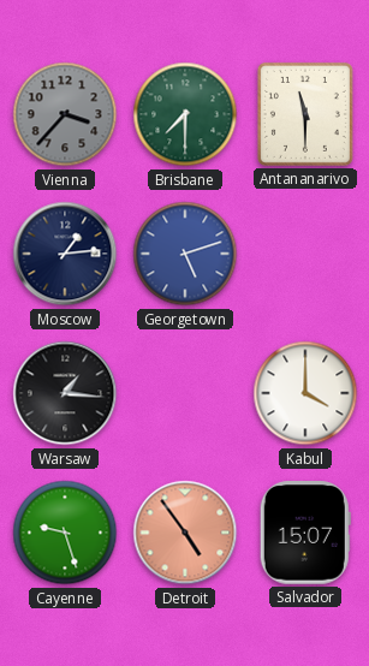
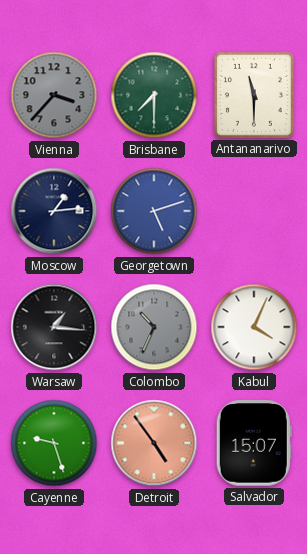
Colombo: none -> 10:34 (154, 327)
Kabul: 4:00 -> 4:04 (254, 327)
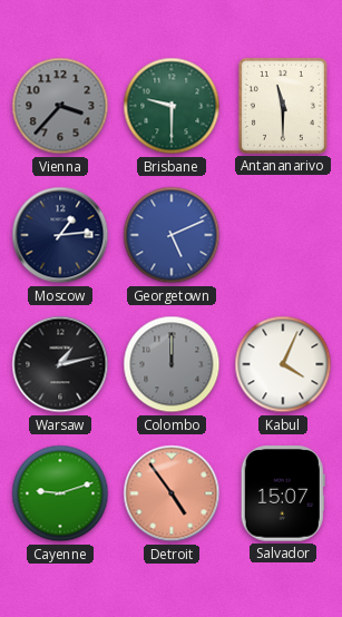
Brisbane: 7:30 -> 9:30 (172, 106)
Georgetown: 5:12 -> 5:11 (172, 235)
Warsaw: 1:16 -> 1:13 (60, 364)
Colombo: 10:34 -> 12:00 (172, 364)
Cayenne: 9:27 -> 9:12 (60, 493)
